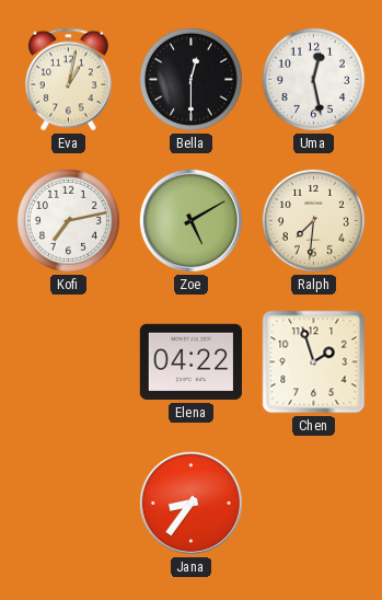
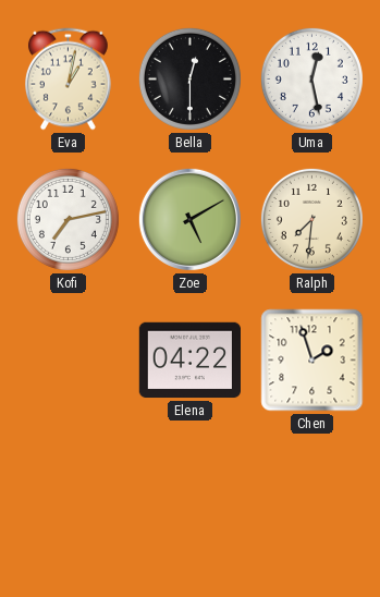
Jana: 8:36 -> none (190, 503)
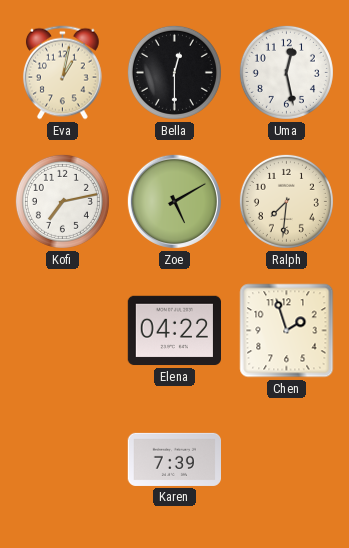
Karen: none -> 7:39 (174, 459)
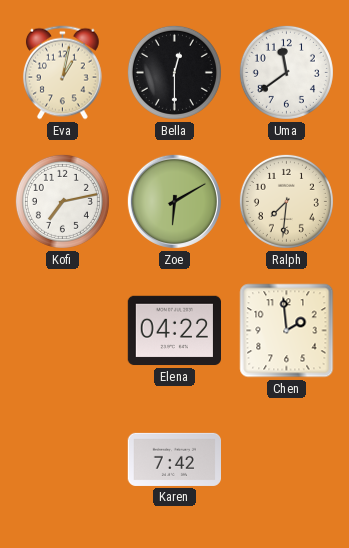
Uma: 12:28 -> 11:39 (286, 72)
Zoe: 5:10 -> 6:10 (174, 201)
Chen: 1:57 -> 1:59 (287, 331)
Karen: 7:39 -> 7:42 (174, 459)
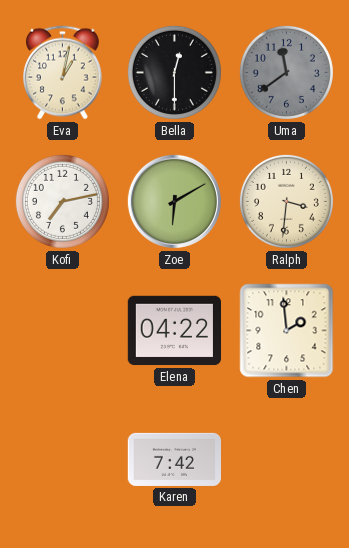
Uma dial: white -> grey (286, 72)
Ralph: 7:31 -> 3:31 (286, 201)
